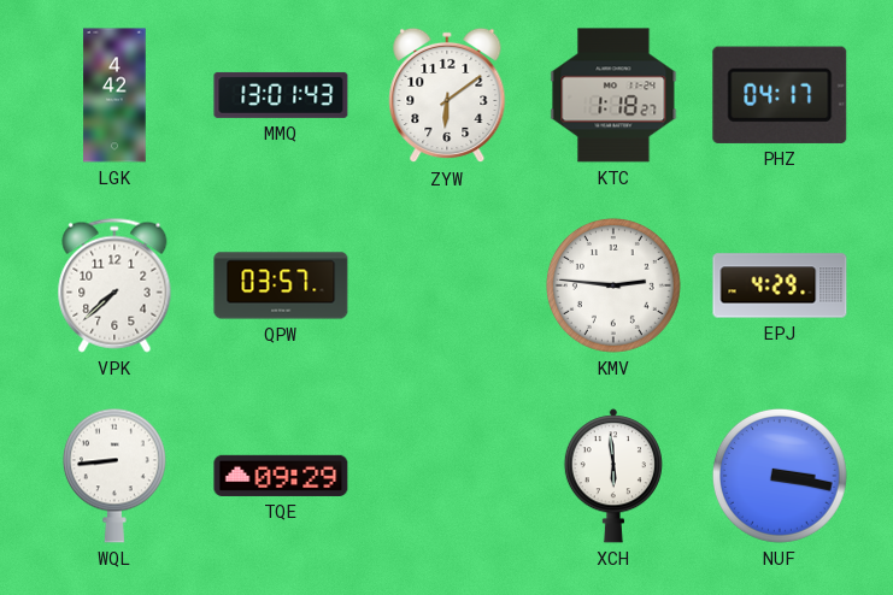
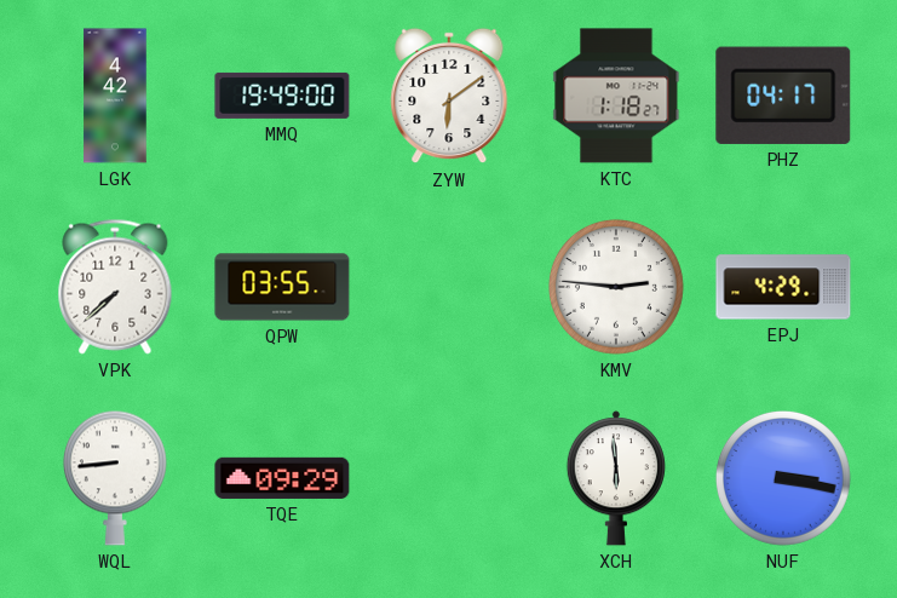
MMQ: 13:01 -> 19:49 (282, 96)
QPW: 03:57 -> 03:55 (282, 287)
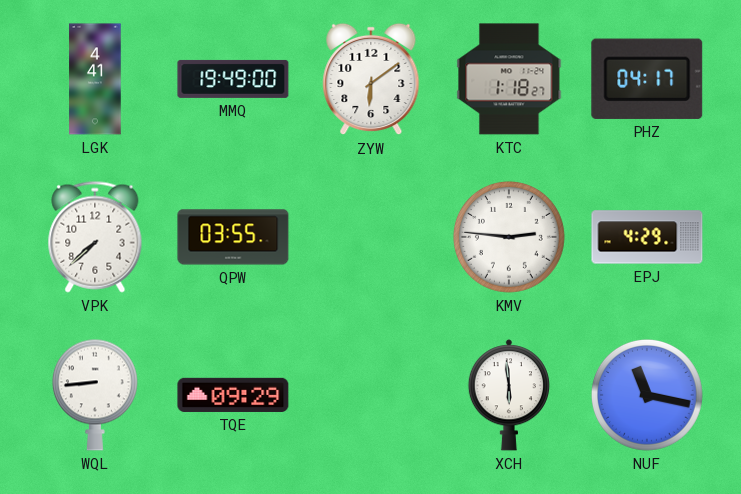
LGK: 4:42 -> 4:41 (95, 79)
NUF: 3:17 -> 11:17 (647, 395)
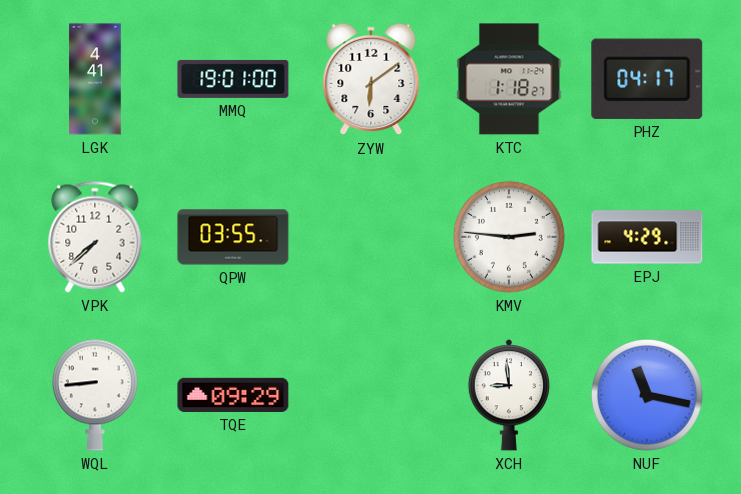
MMQ: 19:49 -> 19:01 (233, 79)
XCH: 5:59 -> 8:59 (509, 395)
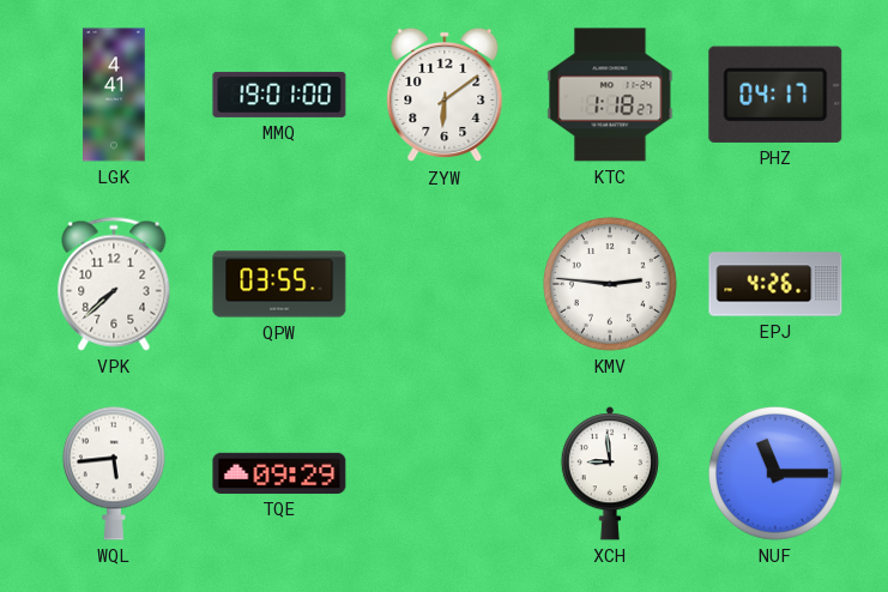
EPJ: 4:29 -> 4:26 (775, 284)
WQL: 8:44 -> 5:44 (114, 473)
NUF: 11:17 -> 11:15 (775, 473)
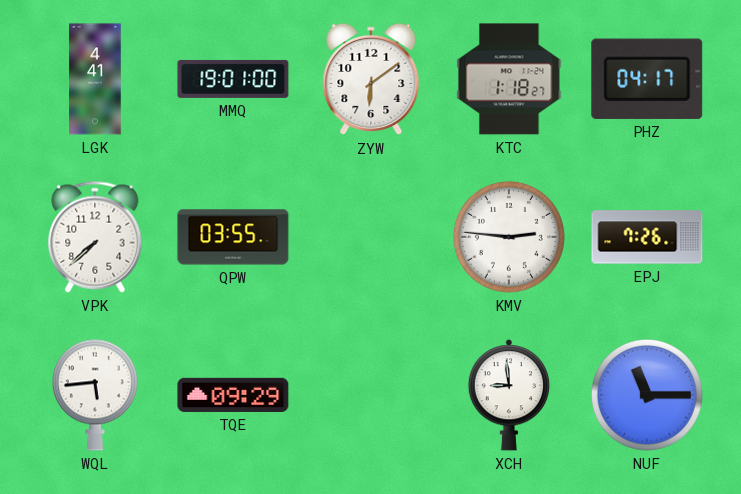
EPJ: 4:26 -> 7:26 (647, 237)
